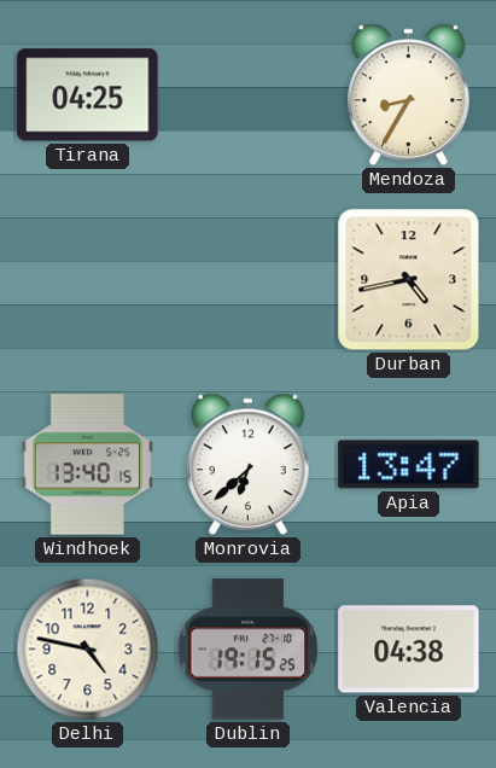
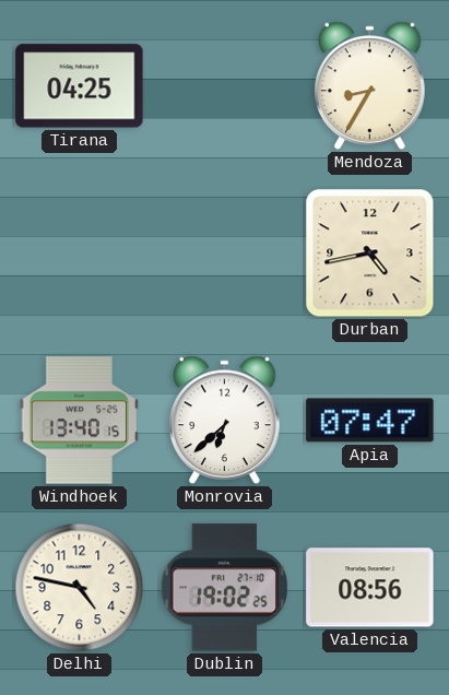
Apia: 13:47 -> 07:47 (370, 421)
Dublin: 19:15 -> 19:02 (225, 588)
Valencia: 04:38 -> 08:56 (370, 588)
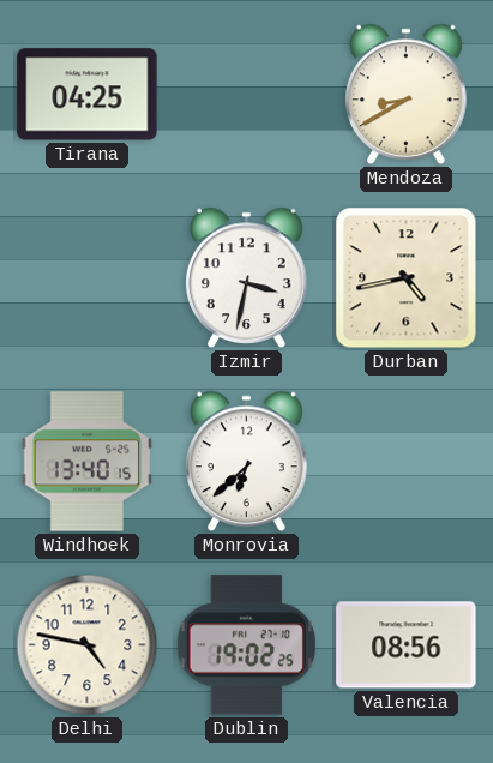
Mendoza: 8:35 -> 8:40 (407, 95)
Izmir: none -> 3:32 (247, 278)
Apia: 07:47 -> none (370, 421)
